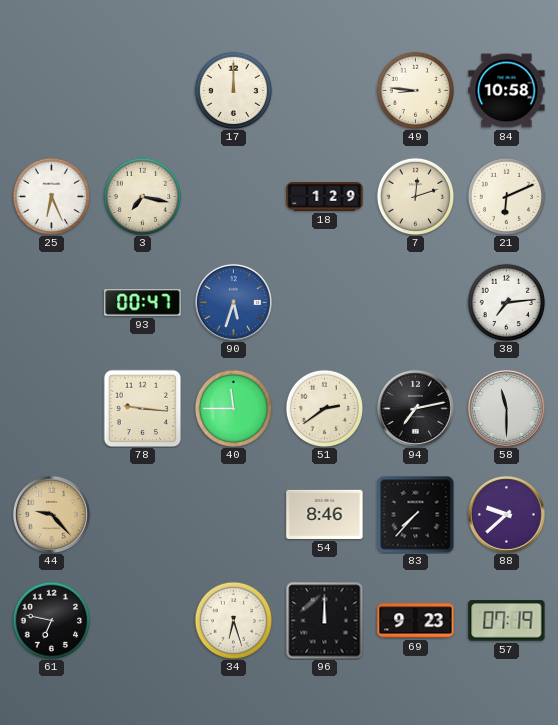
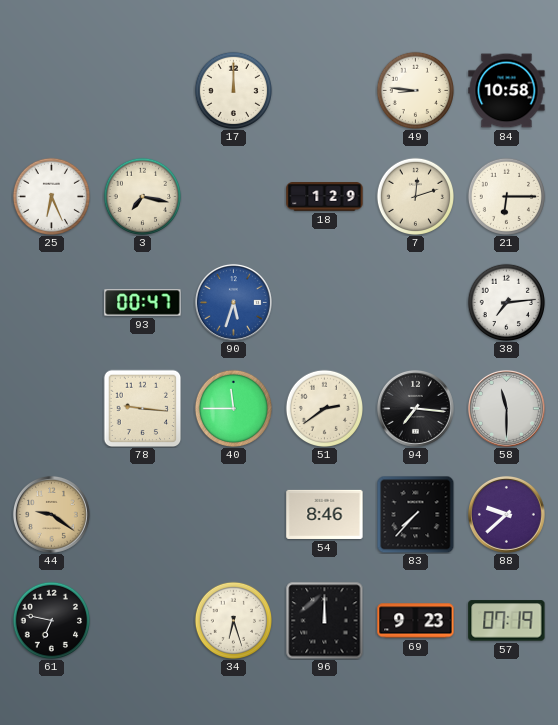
21: 6:11 -> 6:15 (506, 196)
94: 7:13 -> 7:16 (415, 408)
44: 9:23 -> 9:21 (51, 514)
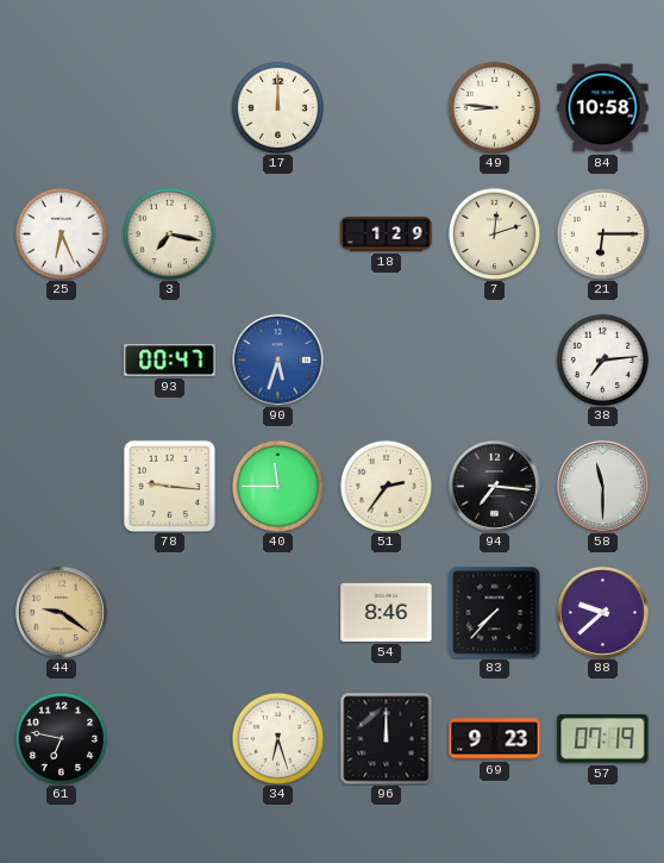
51: 2:39 -> 2:36 (386, 486)
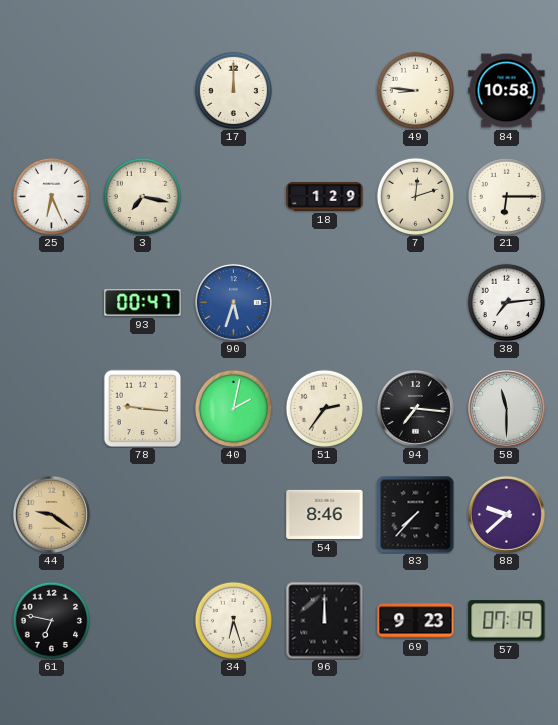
40: 11:45 -> 2:02 (233, 408)
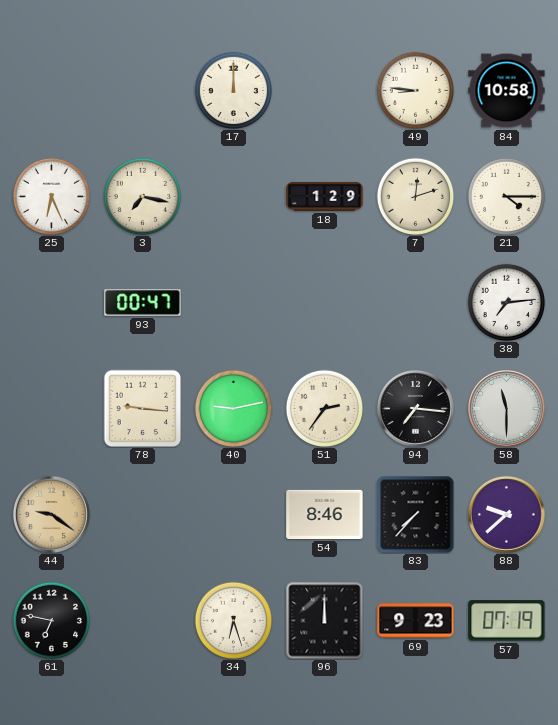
21: 6:15 -> 4:15 (506, 196)
90: 5:33 -> none (233, 302)
40: 2:02 -> 9:13 (233, 408)
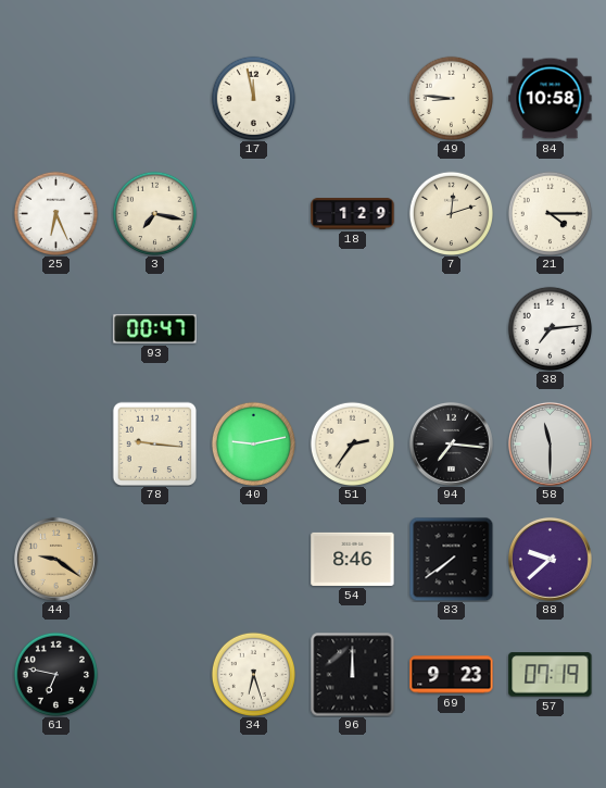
17: 12:00 -> 11:58 (253, 98)
83: 7:37 -> 7:39 (451, 559)
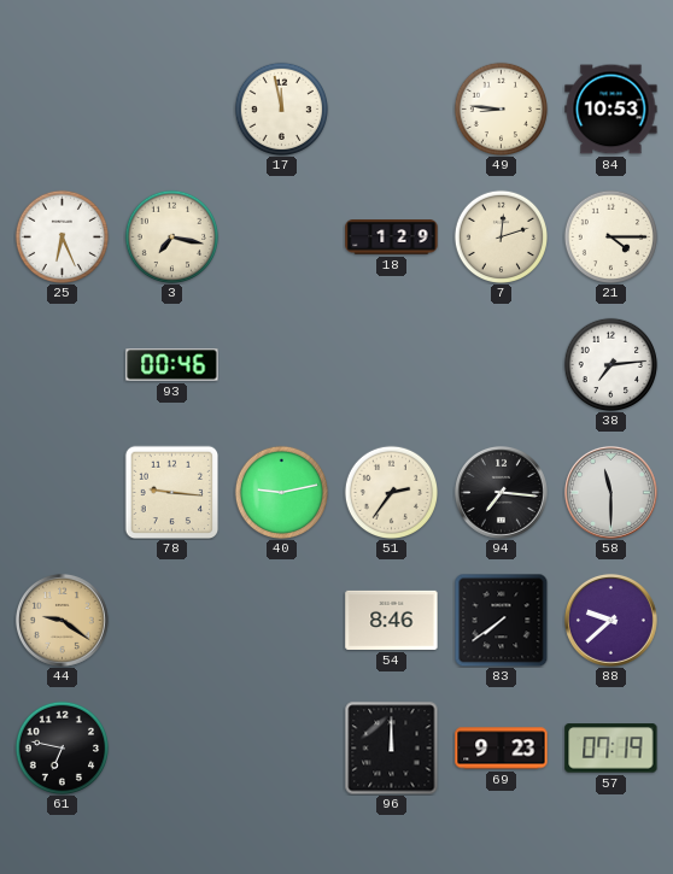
84: 10:58 -> 10:53 (611, 110)
93: 00:47 -> 00:46 (172, 365)
34: 6:27 -> none (253, 674)
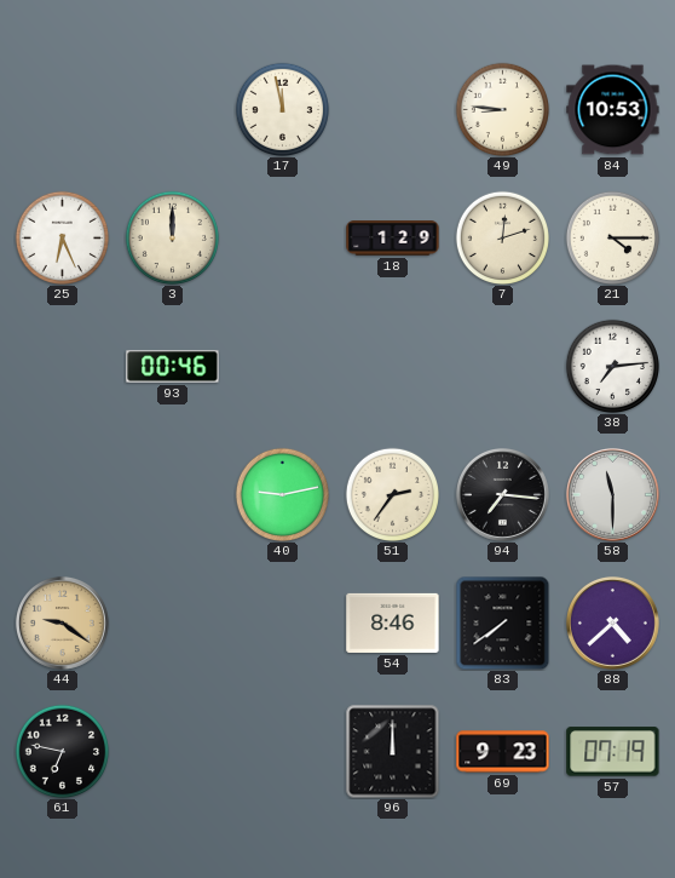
3: 7:17 -> 12:00 (172, 237)
78: 9:16 -> none (171, 492)
88: 9:38 -> 4:38 (612, 622)
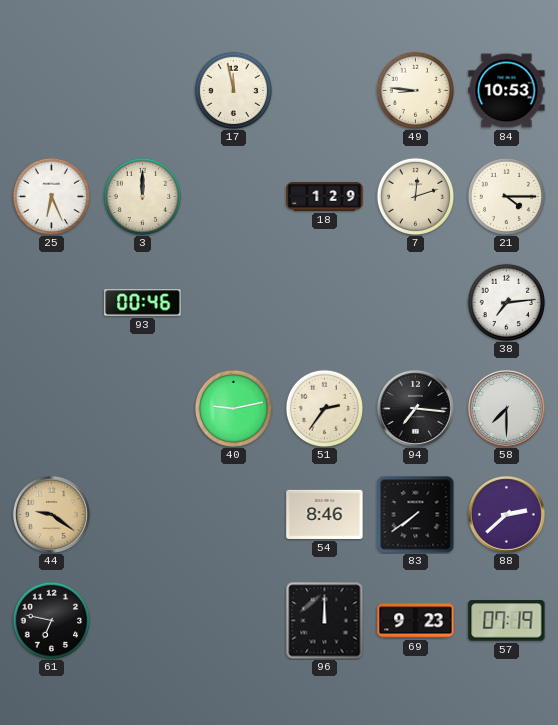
58: 11:30 -> 7:30 (506, 408)
88: 4:38 -> 2:38 (506, 514)
